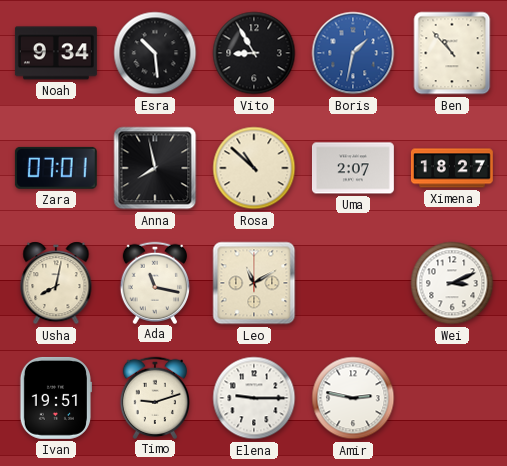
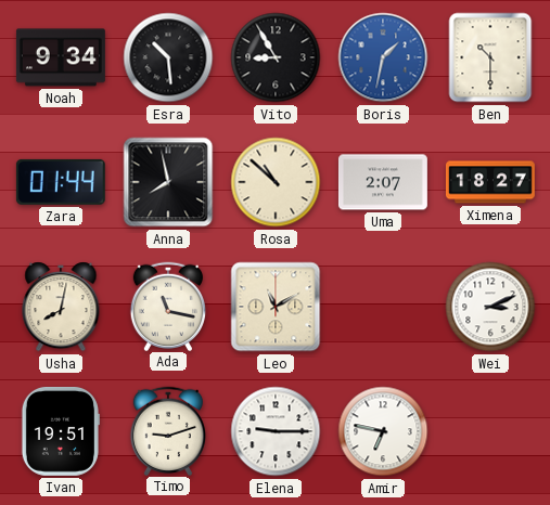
Ben: 10:53 -> 10:30 (490, 57)
Zara: 07:01 -> 01:44 (61, 182)
Amir: 2:47 -> 6:47 (383, 431)
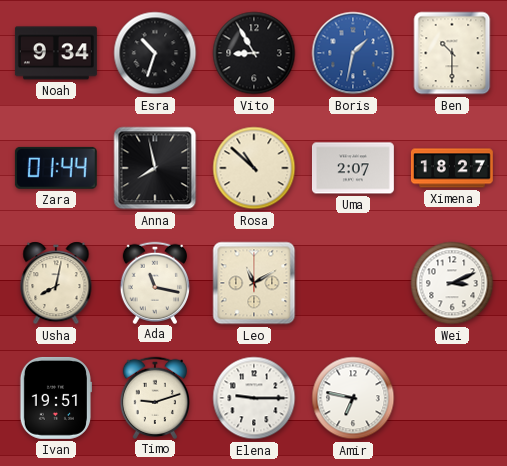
Esra: 10:29 -> 10:33 (155, 53)
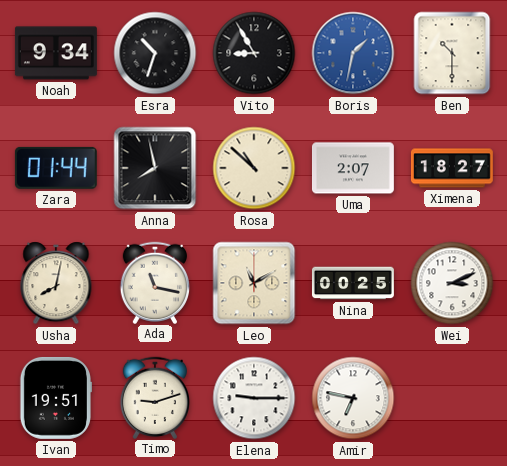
Nina: none -> 00:25 (353, 283)
